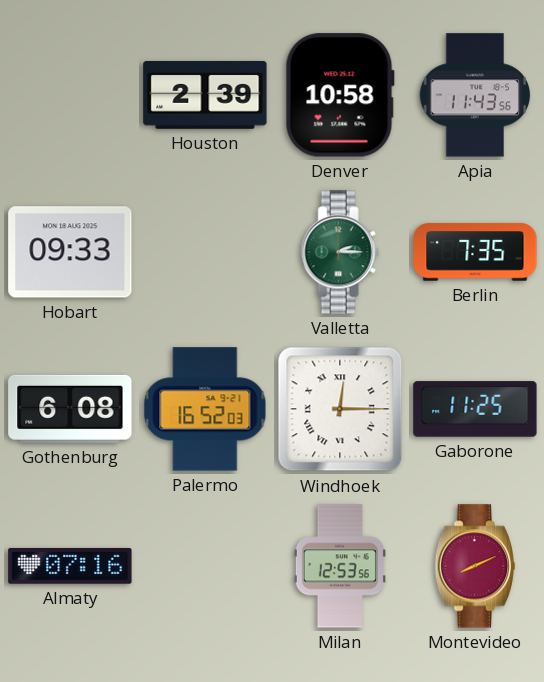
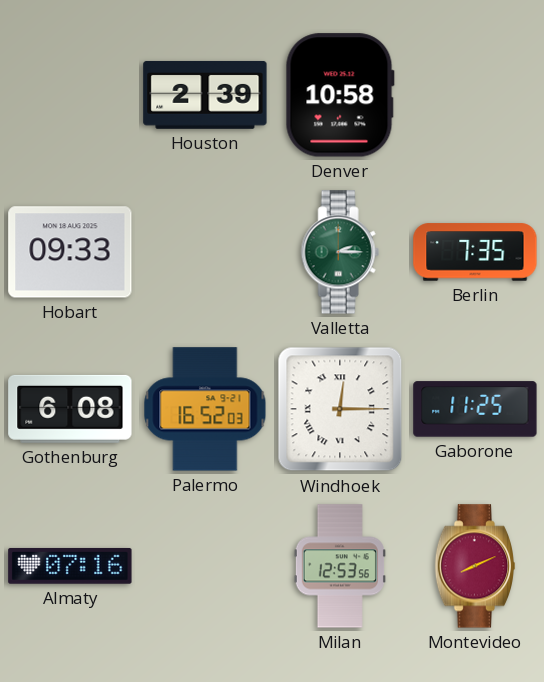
Apia: 11:43 -> none (475, 95)
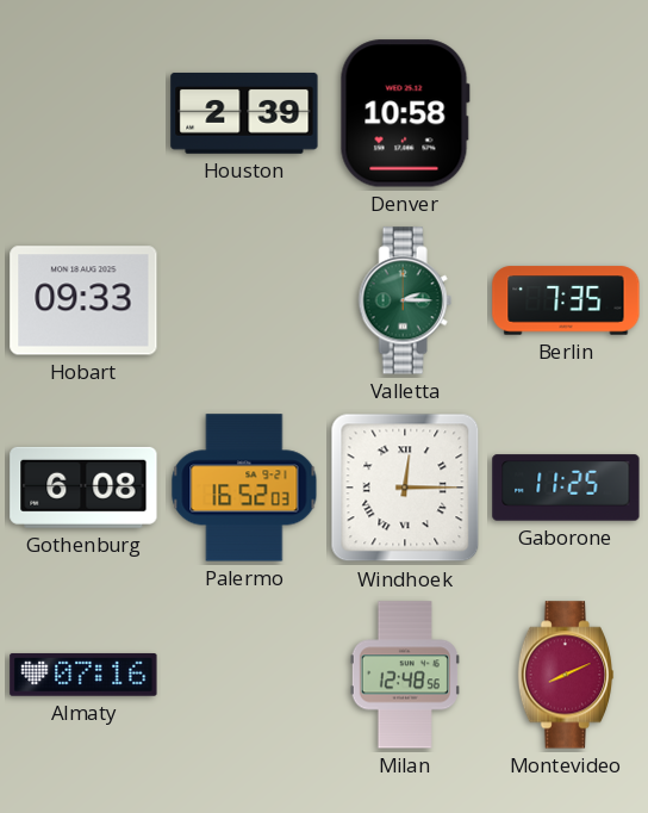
Milan: 12:53 -> 12:48 (405, 675)
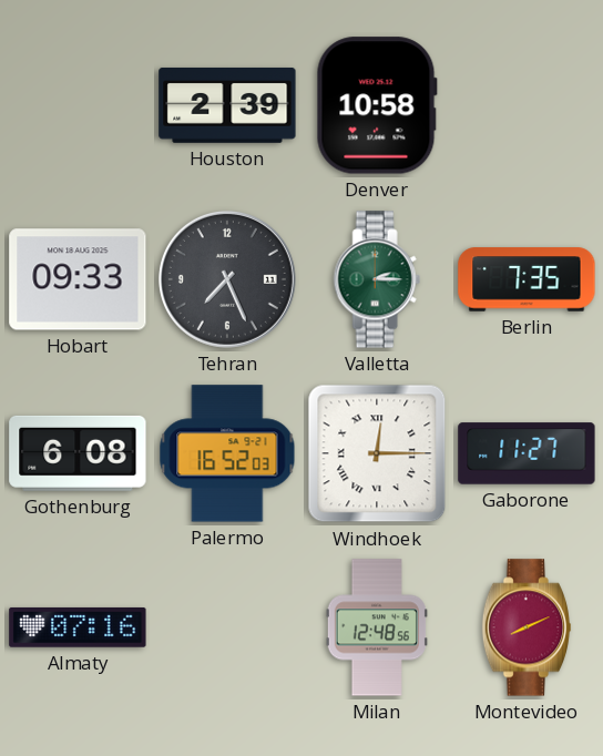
Tehran: none -> 7:26 (227, 279)
Gaborone: 11:25 -> 11:27 (527, 453)
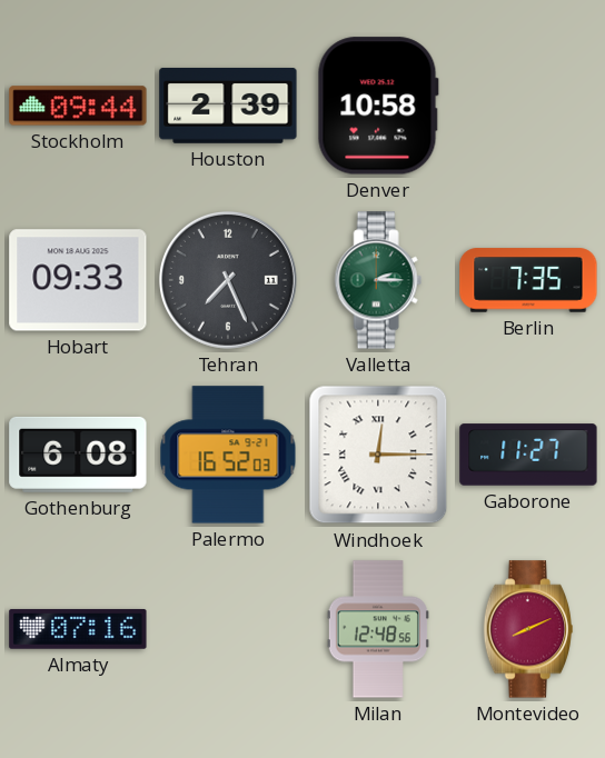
Stockholm: none -> 09:44 (78, 106)
